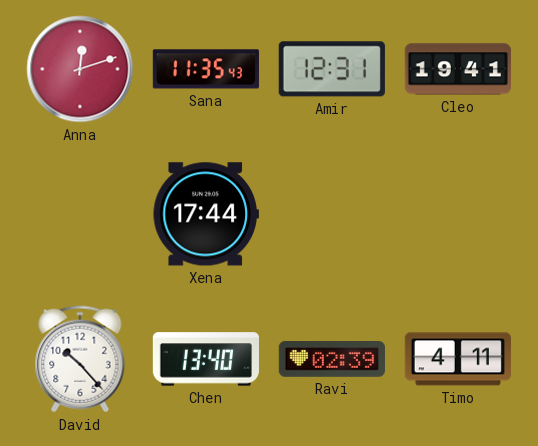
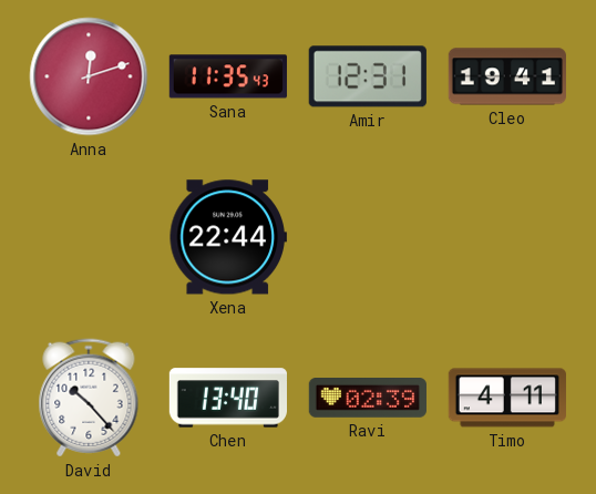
Xena: 17:44 -> 22:44 (228, 237)
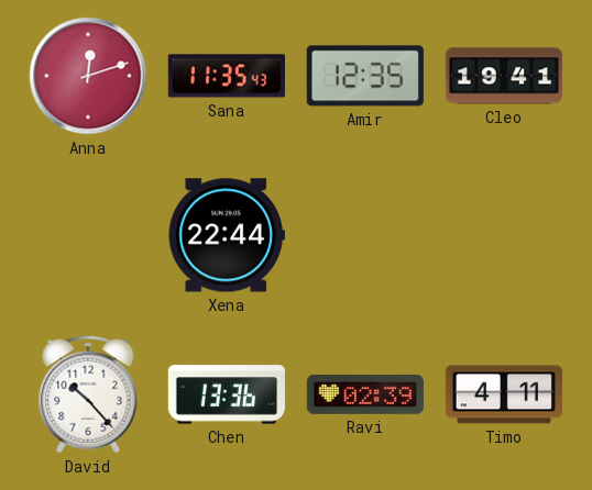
Amir: 12:31 -> 12:35 (365, 76)
Chen: 13:40 -> 13:36 (226, 394)
